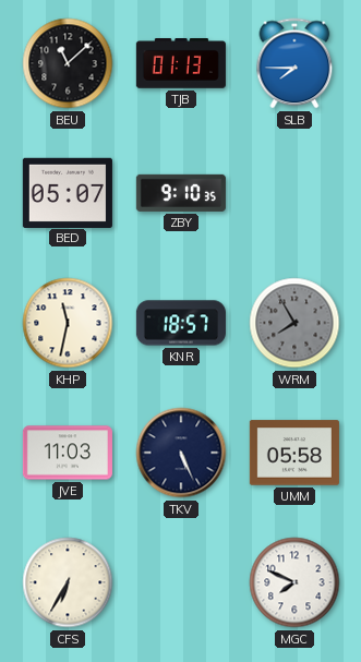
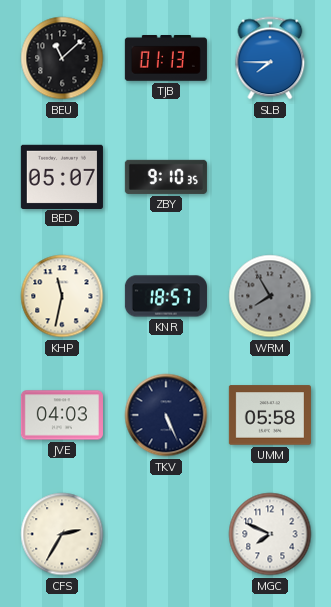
JVE: 11:03 -> 04:03 (62, 415)
CFS: 6:35 -> 2:35 (62, 534)
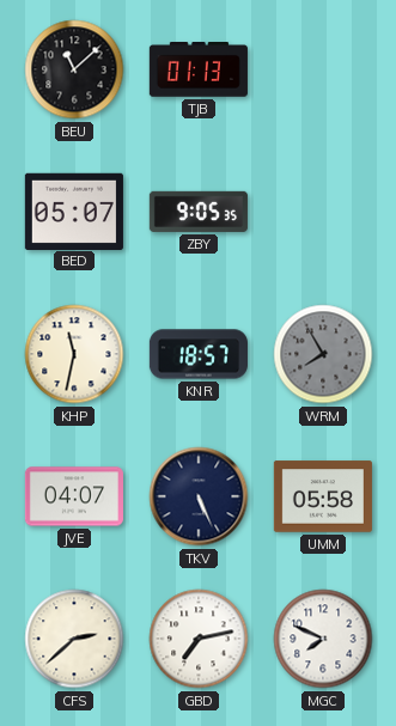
SLB: 7:45 -> none (270, 58)
ZBY: 9:10 -> 9:05 (199, 212)
JVE: 04:03 -> 04:07 (74, 496)
CFS: 2:35 -> 2:38 (74, 639)
GBD: none -> 7:13 (199, 639)
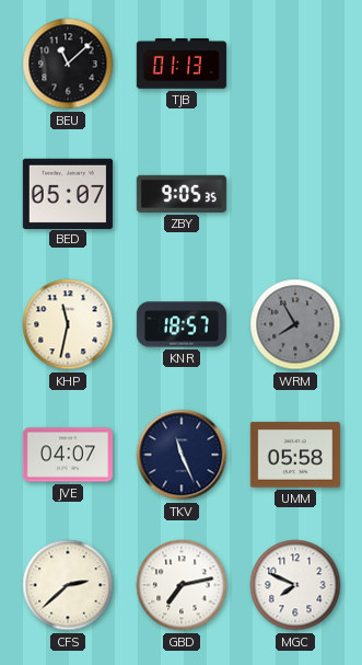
TKV: 5:26 -> 11:26 (182, 455)
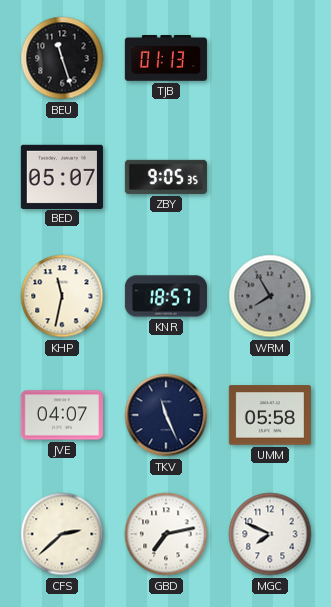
BEU: 11:08 -> 11:27 (62, 58)
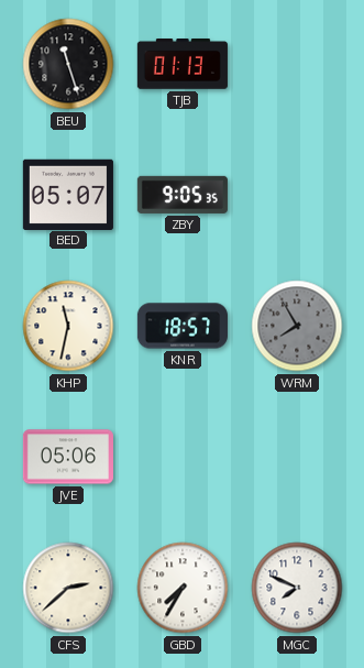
JVE: 04:07 -> 05:06 (68, 457)
TKV: 11:26 -> none (166, 415)
UMM: 05:58 -> none (270, 415)
GBD: 7:13 -> 7:35 (183, 588)
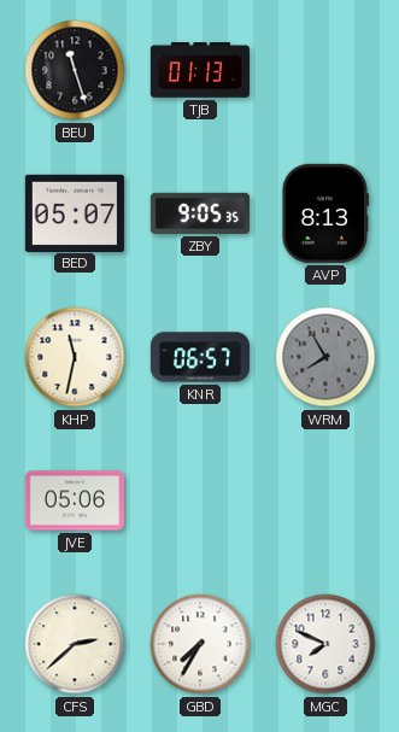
AVP: none -> 8:13 (325, 213)
KNR: 18:57 -> 06:57 (200, 357)
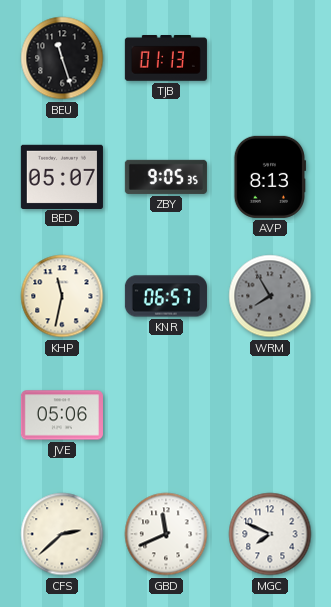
GBD: 7:35 -> 11:41 (166, 534)
